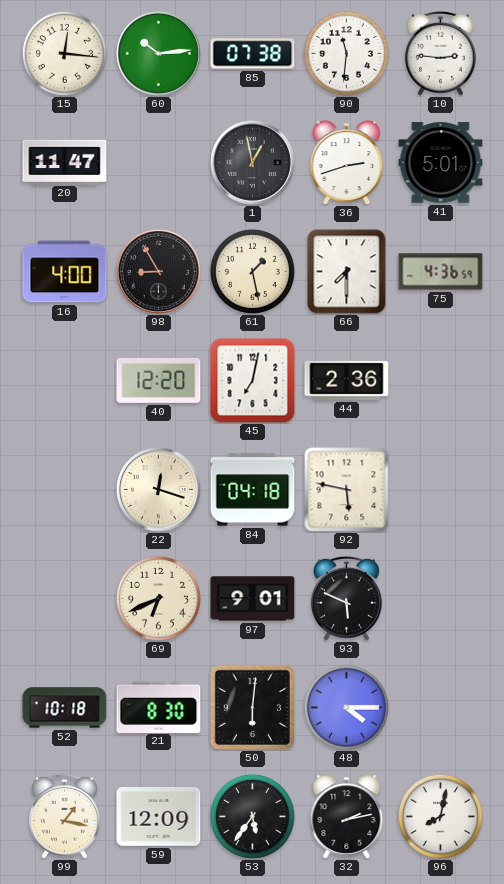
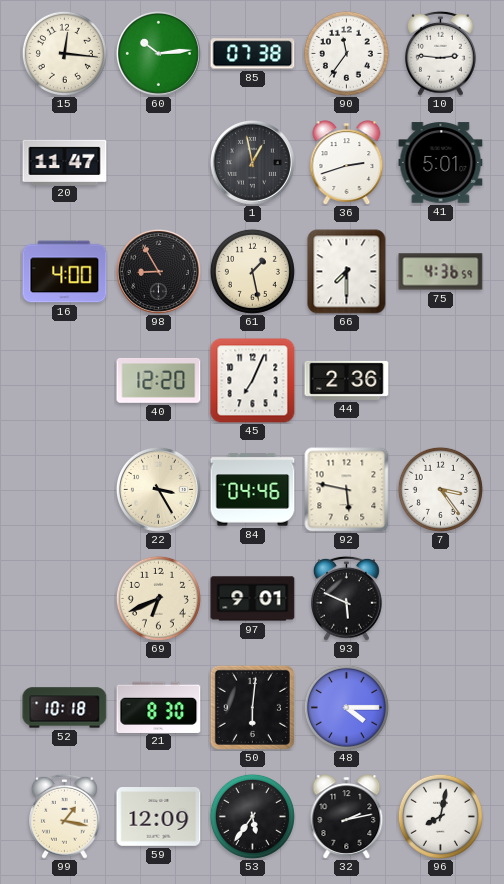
90: 11:31 -> 11:36 (346, 53)
45: 7:02 -> 7:04 (253, 381)
22: 12:18 -> 3:25 (158, 489)
84: 04:18 -> 04:46 (253, 490)
7: none -> 3:24 (440, 489)
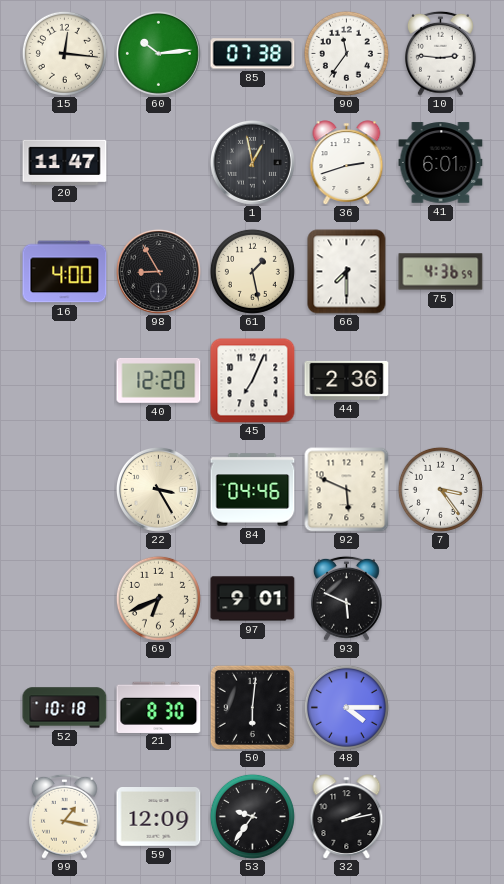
41: 5:01 -> 6:01 (441, 163)
92: 5:47 -> 5:49 (347, 490)
53: 5:36 -> 9:36 (252, 816)
96: 8:02 -> none (440, 816)
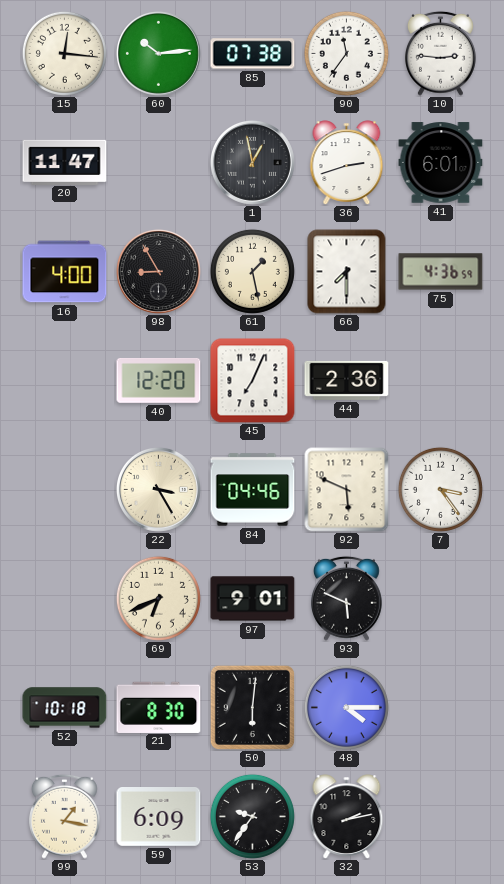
59: 12:09 -> 6:09 (159, 817)
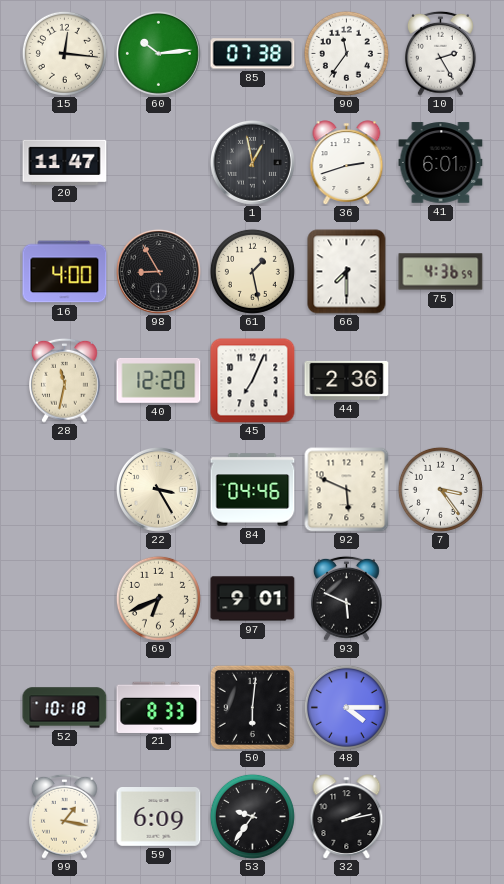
10: 2:46 -> 2:25 (441, 53)
28: none -> 11:32 (65, 380)
21: 8:30 -> 8:33 (159, 707)
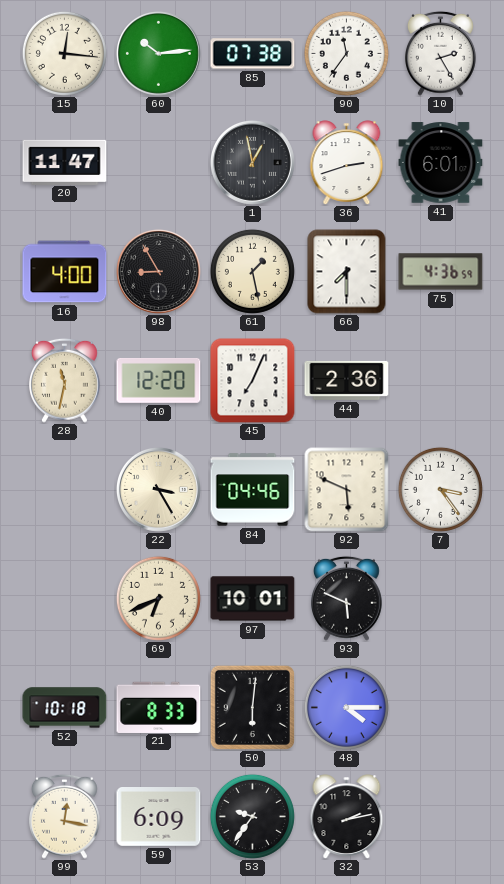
97: 9:01 -> 10:01 (253, 599)
99: 1:17 -> 12:17 (65, 816)
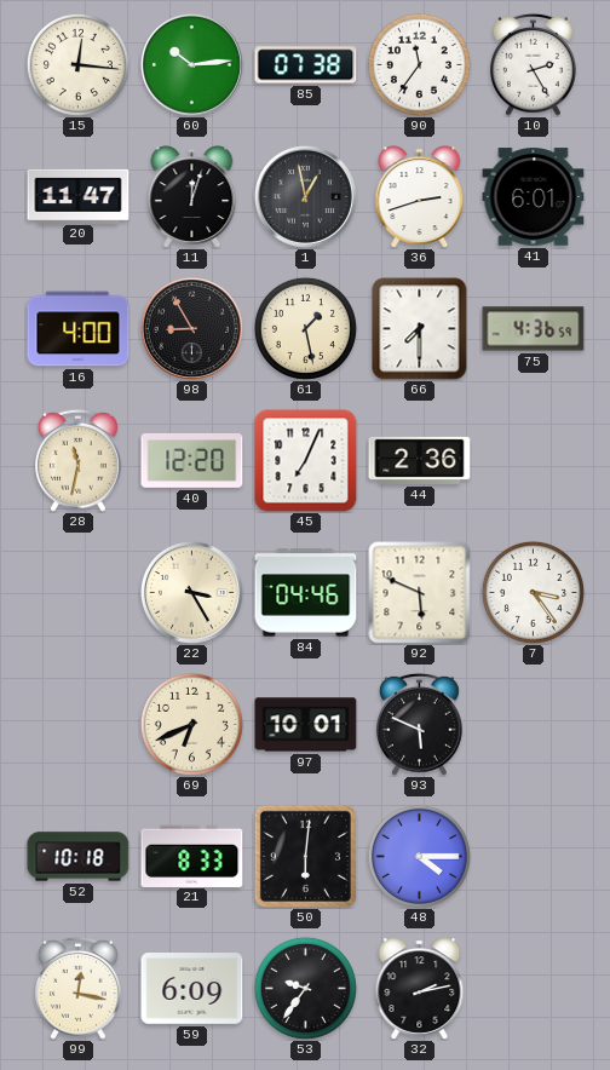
11: none -> 12:03 (192, 197)
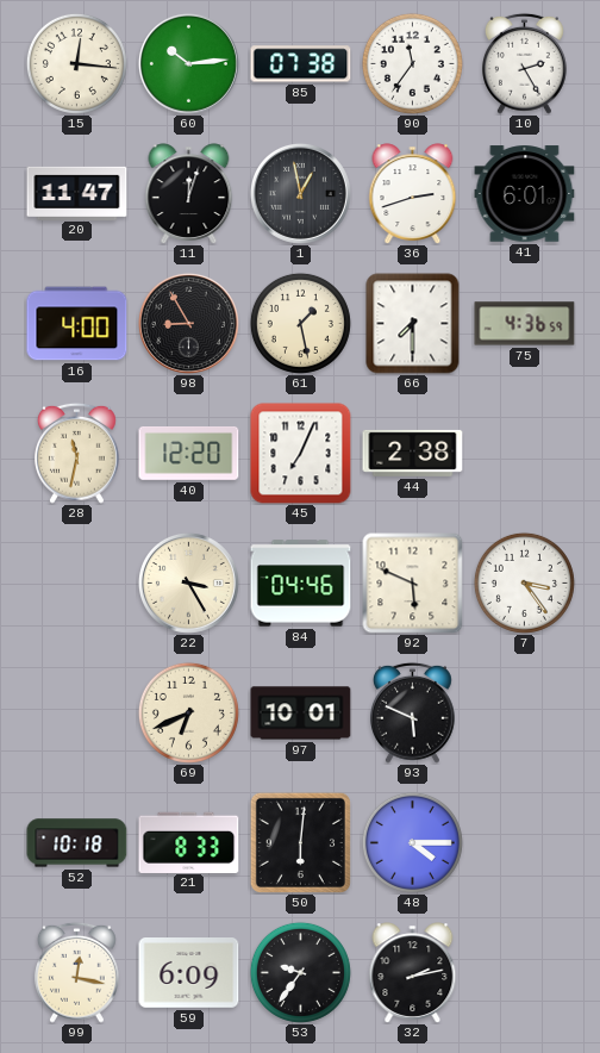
44: 2:36 -> 2:38 (413, 453)
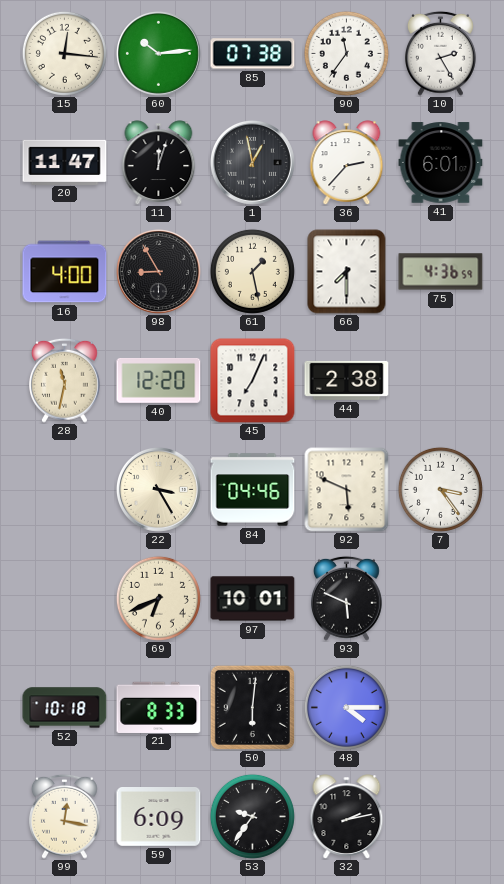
36: 2:42 -> 2:37 (347, 163)
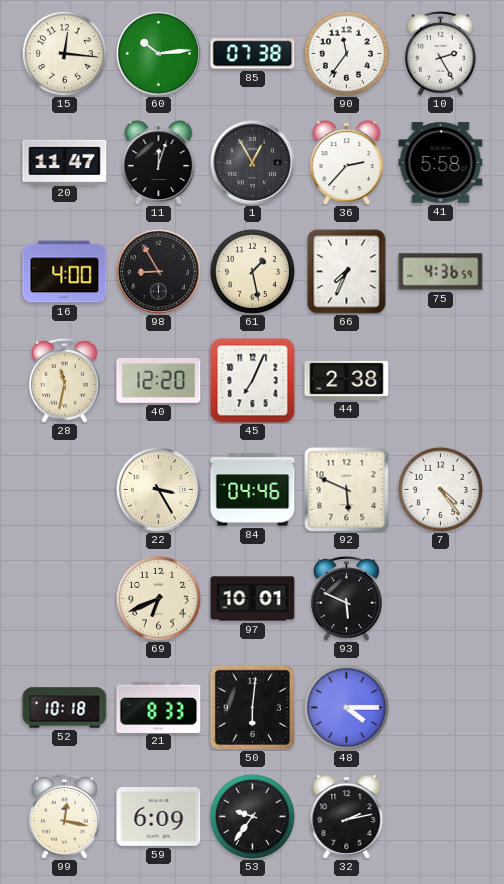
1: 12:58 -> 12:55 (252, 162)
41: 6:01 -> 5:58 (441, 163)
66: 7:30 -> 7:34 (347, 272)
7: 3:24 -> 4:24 (440, 489)
